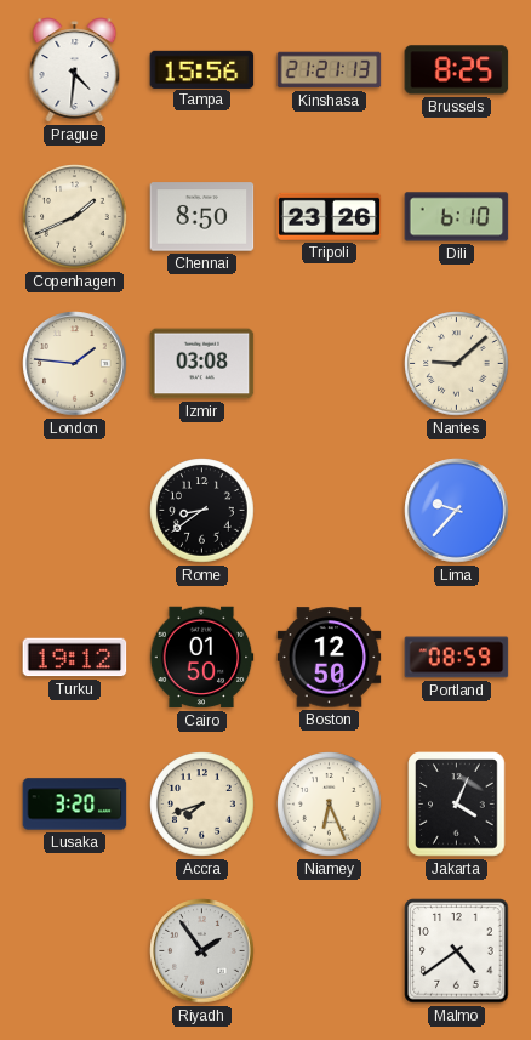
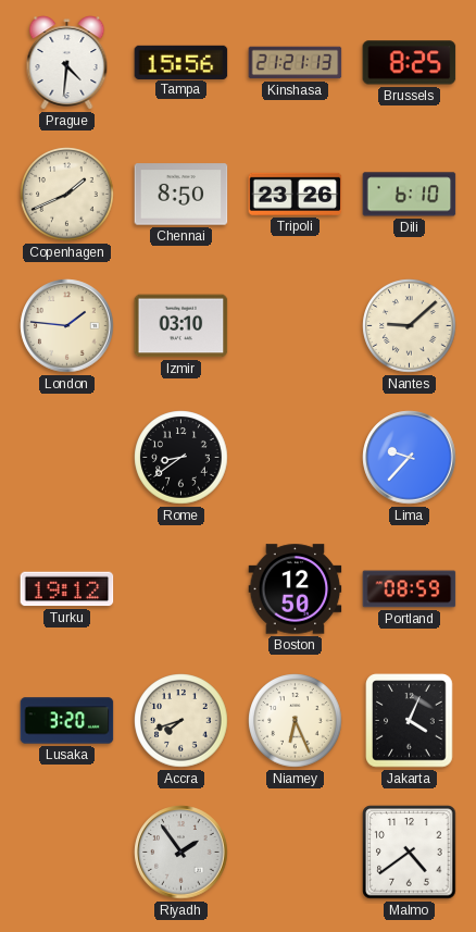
Izmir: 03:08 -> 03:10 (181, 326)
Cairo: 01:50 -> none (201, 658)
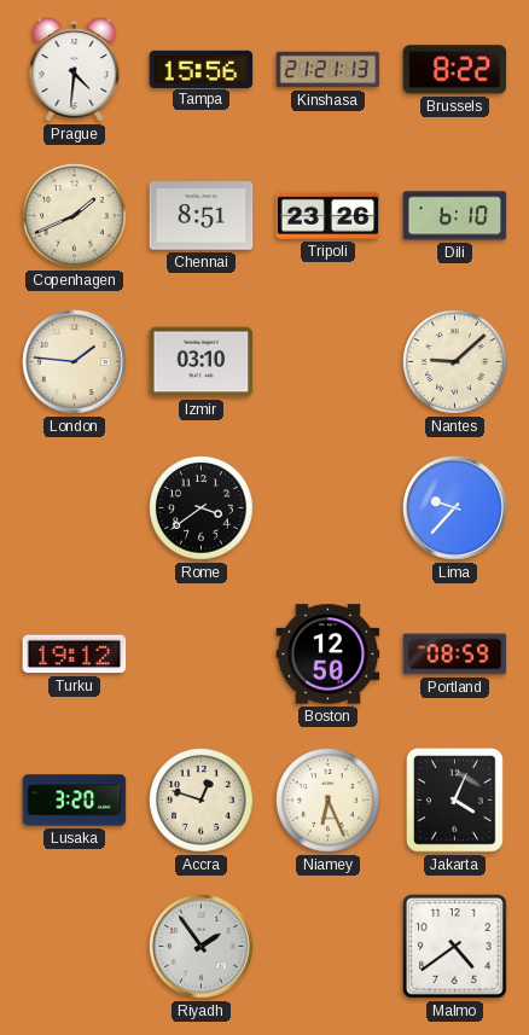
Brussels: 8:25 -> 8:22 (455, 70)
Chennai: 8:50 -> 8:51 (202, 216)
Rome: 8:39 -> 3:39 (202, 508)
Accra: 7:42 -> 12:48 (202, 801)
